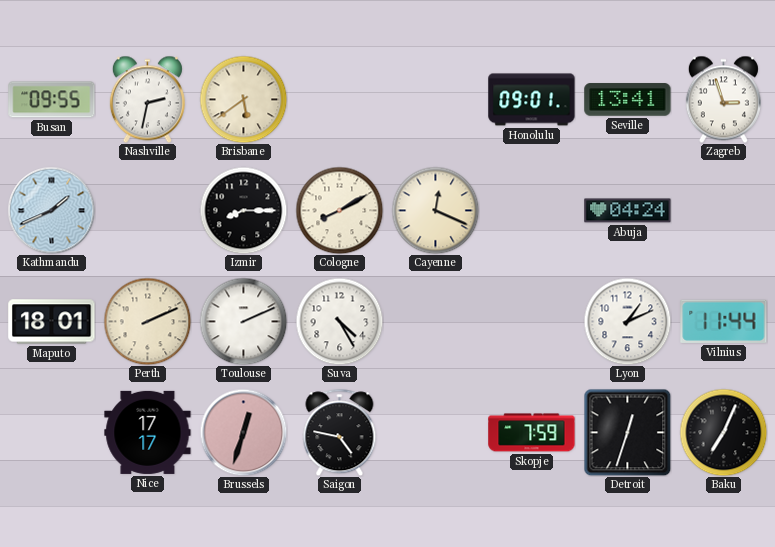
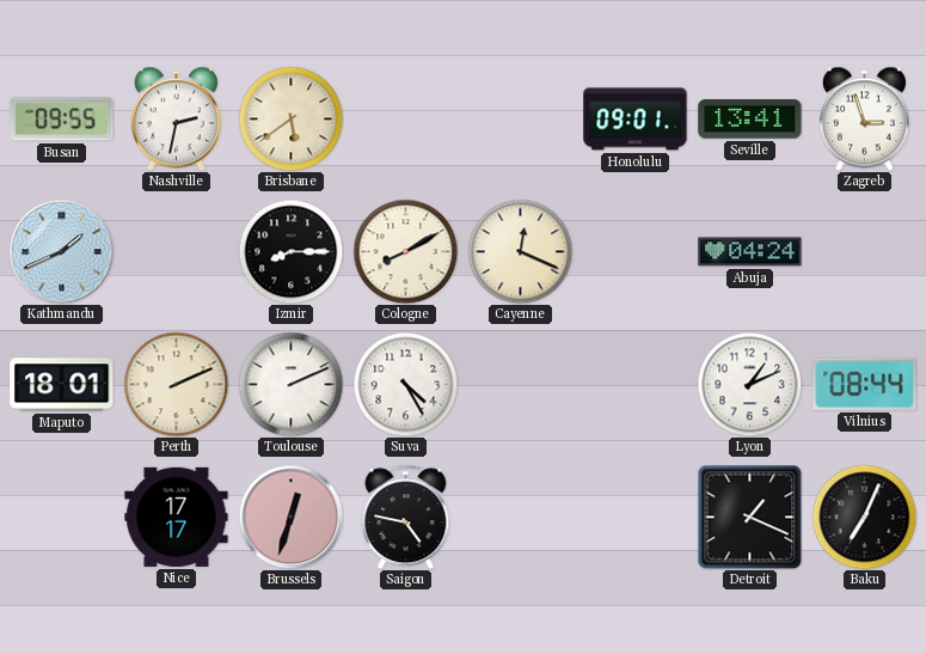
Vilnius: 11:44 -> 08:44 (865, 384)
Skopje: 7:59 -> none (532, 433)
Detroit: 12:33 -> 1:19 (749, 517)
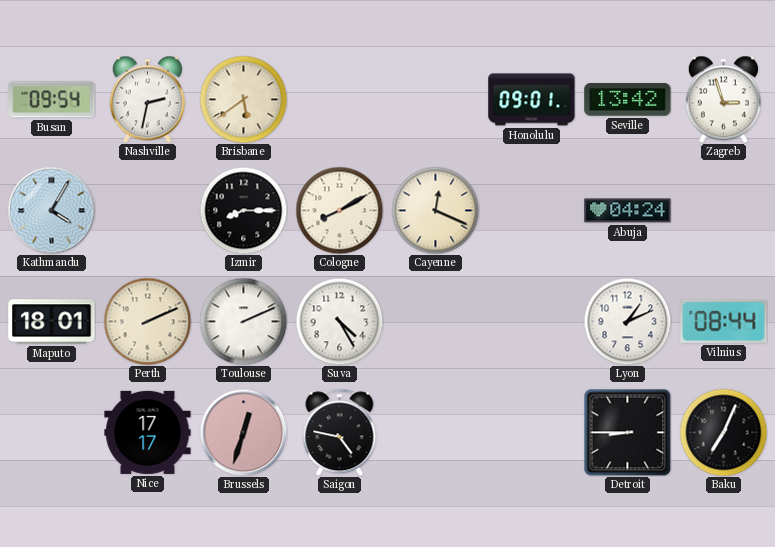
Busan: 09:55 -> 09:54 (52, 100)
Seville: 13:41 -> 13:42 (628, 100)
Kathmandu: 1:41 -> 4:05 (51, 210)
Detroit: 1:19 -> 8:45 (627, 432)
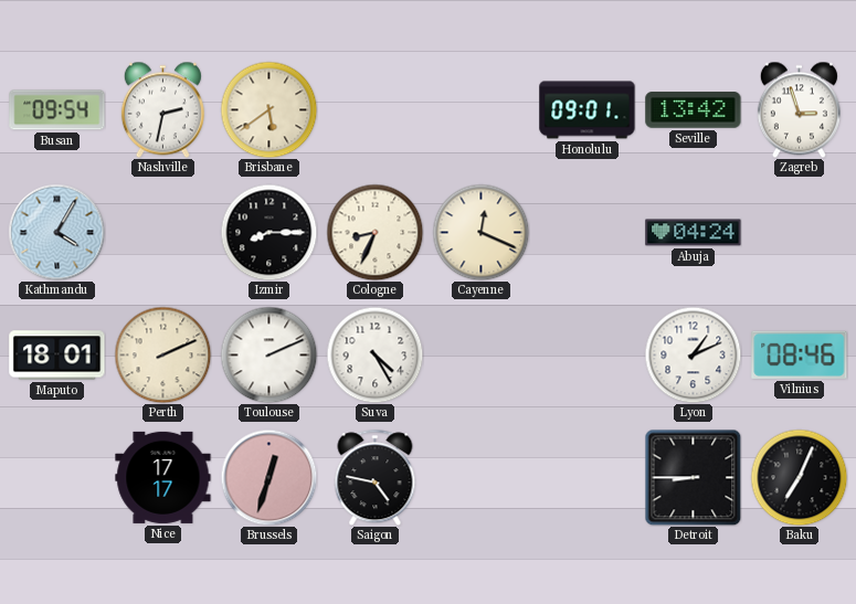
Cologne: 8:10 -> 8:34 (374, 232)
Vilnius: 08:44 -> 08:46 (800, 354)
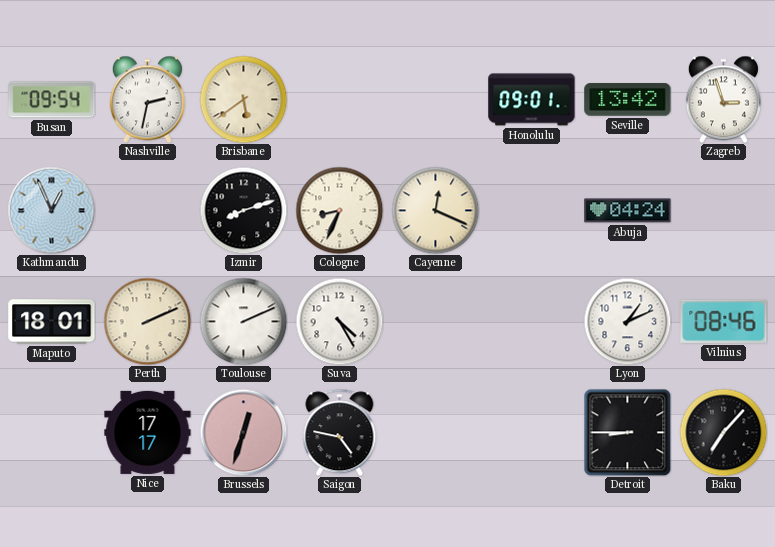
Kathmandu: 4:05 -> 12:56 (51, 210)
Izmir: 8:15 -> 8:12 (243, 210)
Baku: 7:04 -> 7:07 (723, 432)
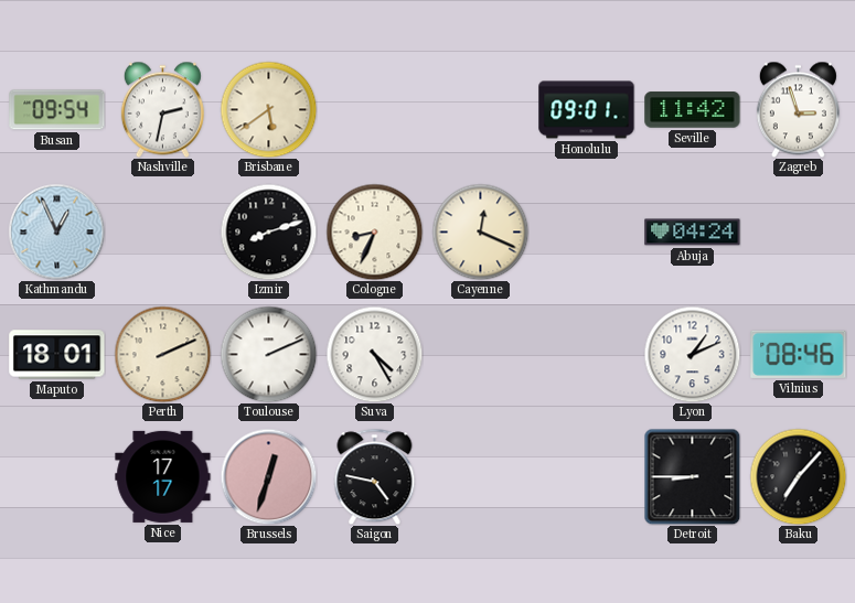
Seville: 13:42 -> 11:42 (693, 110)
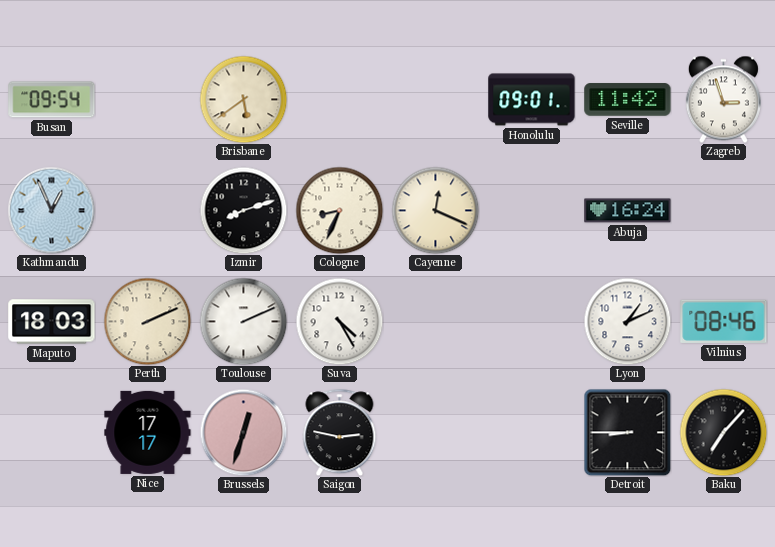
Nashville: 2:32 -> none (162, 109)
Abuja: 04:24 -> 16:24 (628, 211)
Maputo: 18:01 -> 18:03 (52, 322)
Saigon: 4:47 -> 2:47 (340, 432)
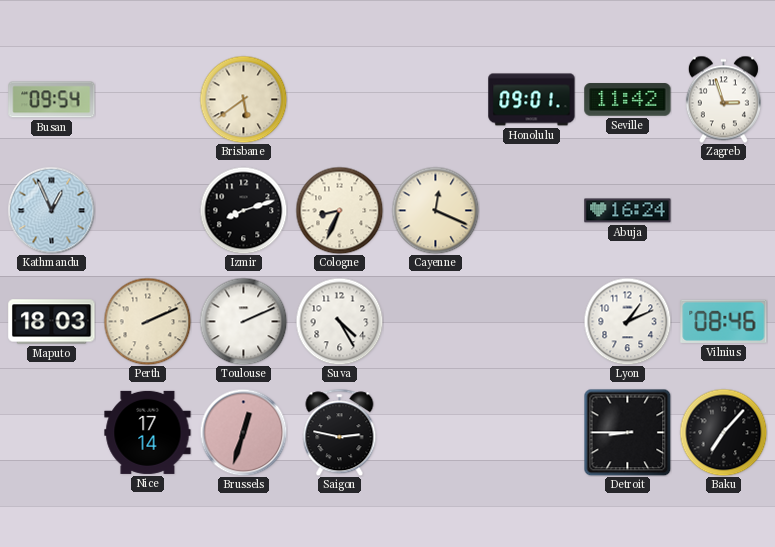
Nice: 17:17 -> 17:14 (148, 432)
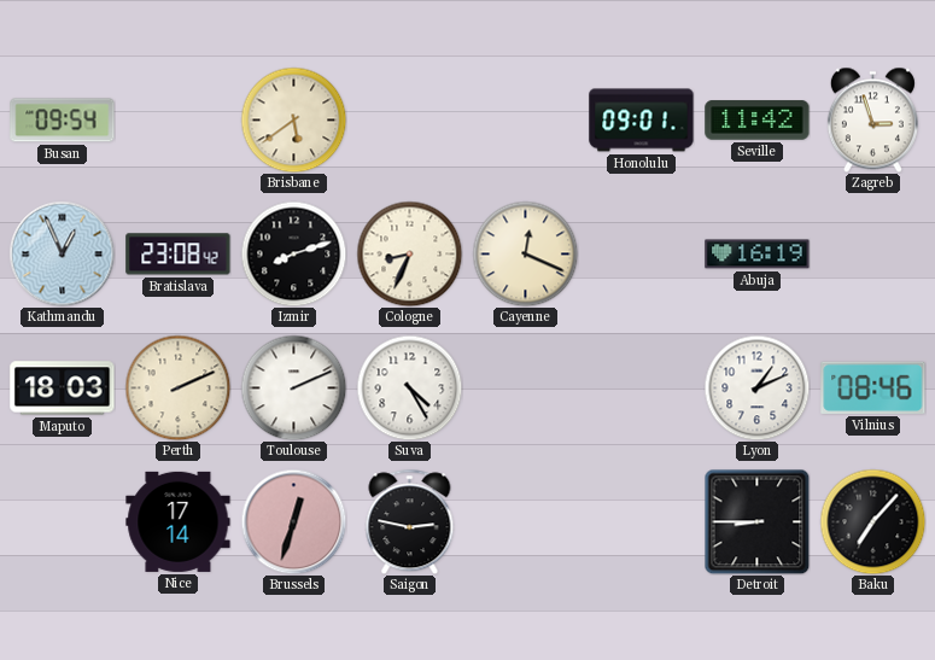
Bratislava: none -> 23:08 (179, 255)
Abuja: 16:24 -> 16:19 (758, 255)
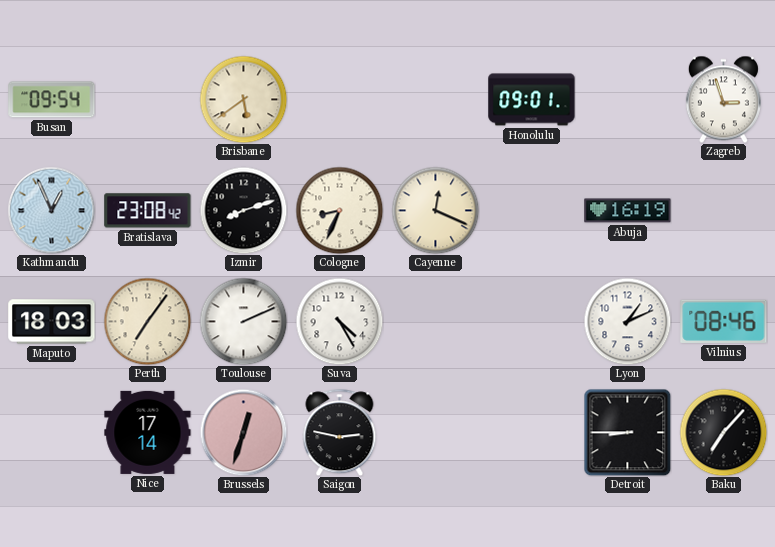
Seville: 11:42 -> none (758, 121)
Perth: 2:11 -> 7:06 (147, 321)
